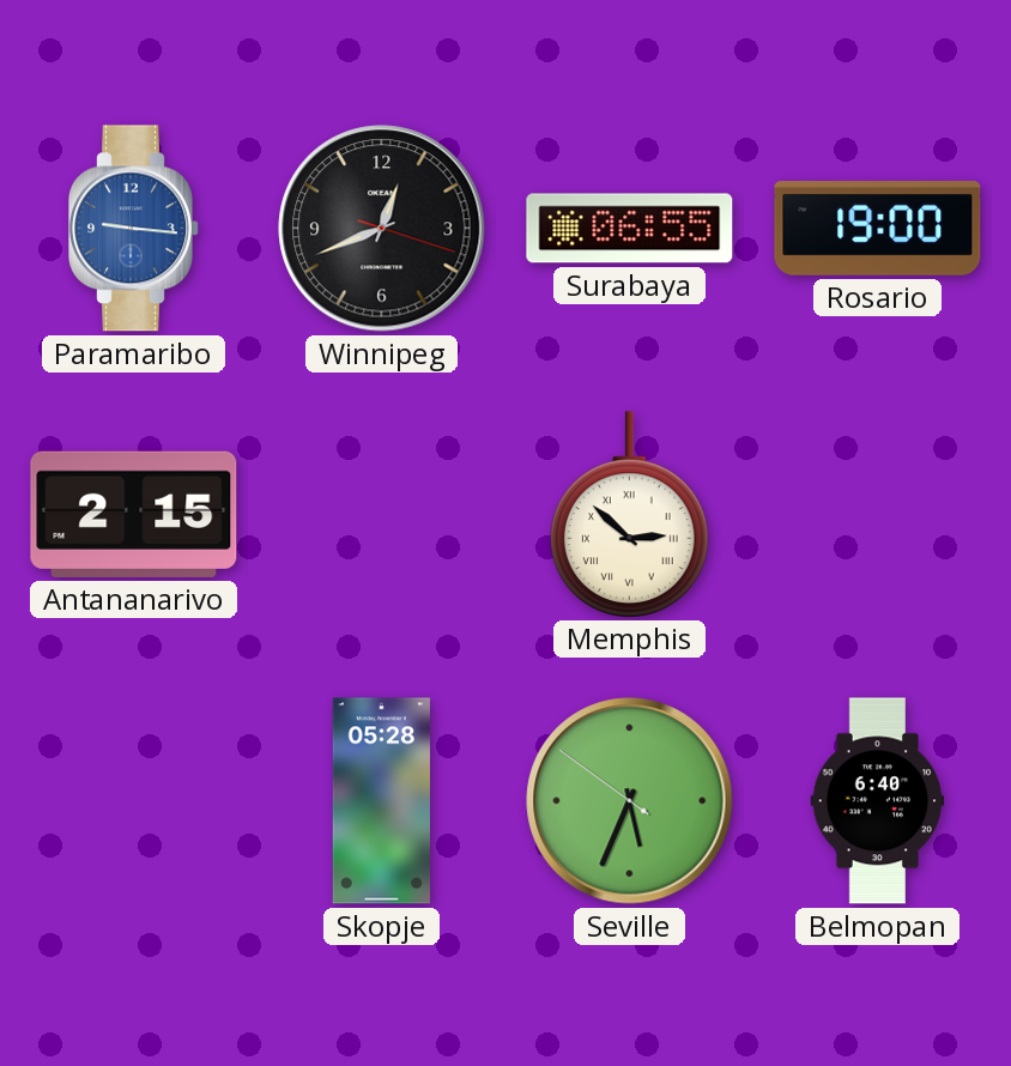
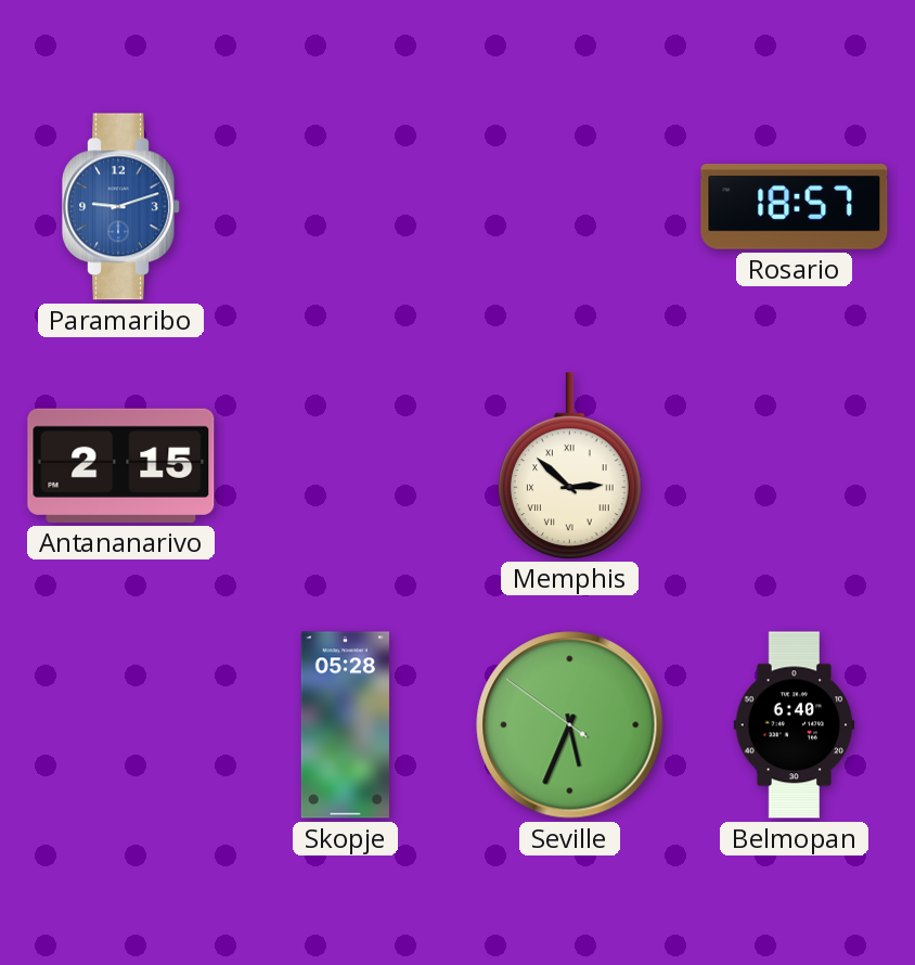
Paramaribo: 9:16 -> 9:12 (121, 207)
Winnipeg: 12:41 -> none (382, 229)
Surabaya: 06:55 -> none (630, 229)
Rosario: 19:00 -> 18:57 (795, 207)
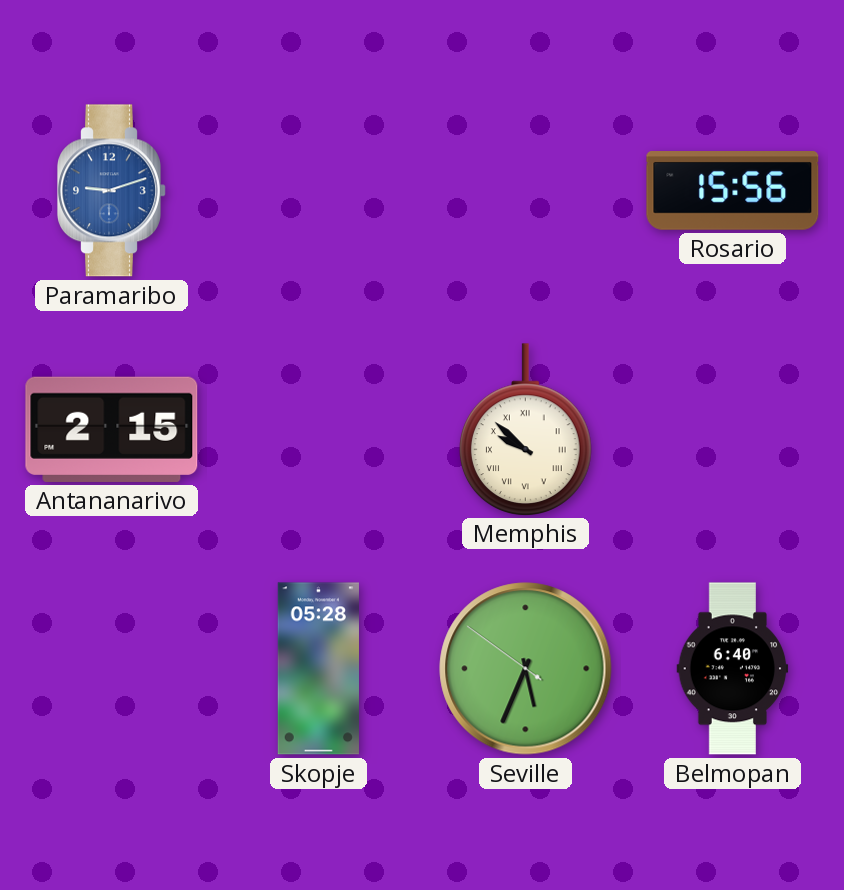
Rosario: 18:57 -> 15:56 (733, 191)
Memphis: 2:52 -> 9:52 (525, 429)
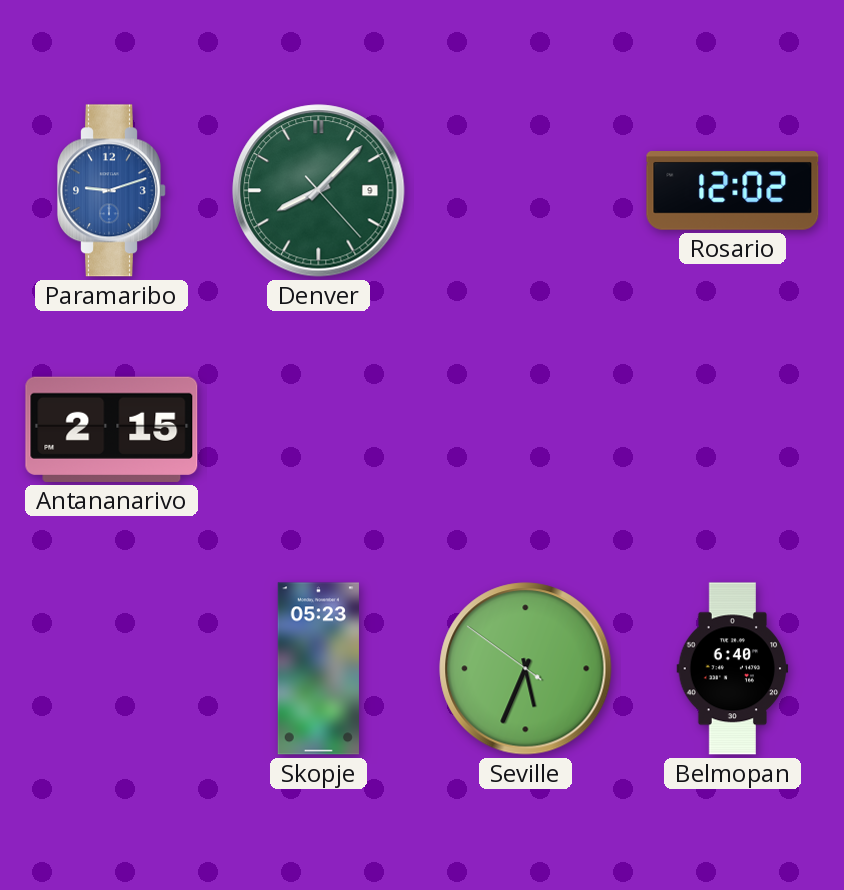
Denver: none -> 8:07 (319, 191)
Rosario: 15:56 -> 12:02 (733, 191)
Memphis: 9:52 -> none (525, 429)
Skopje: 05:28 -> 05:23 (318, 669)
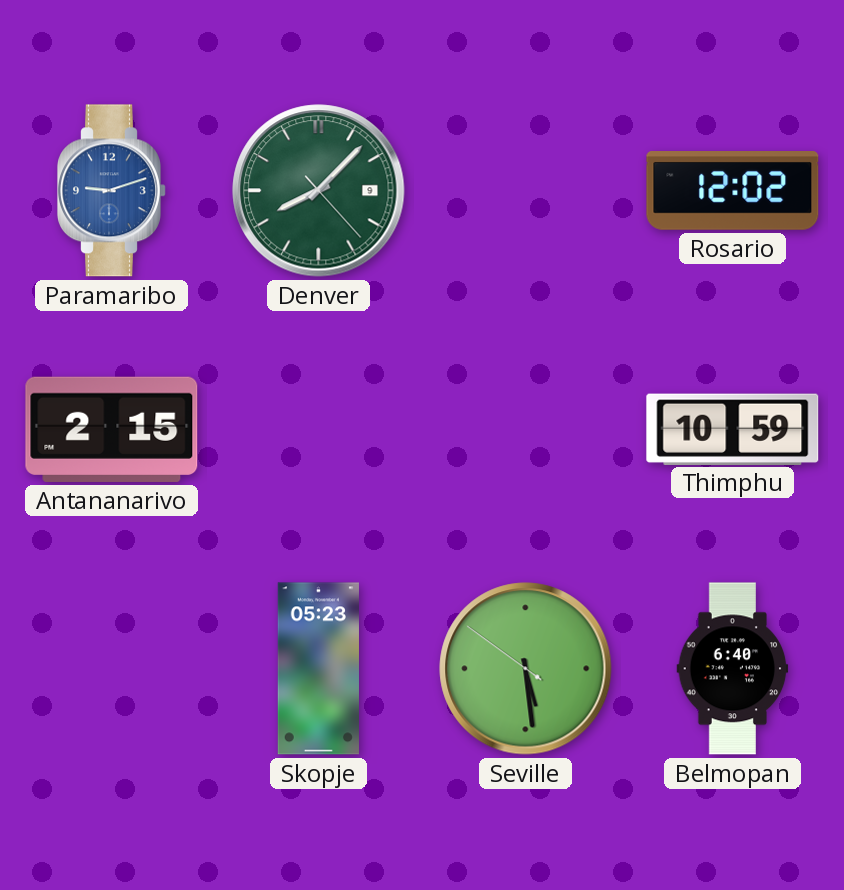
Thimphu: none -> 10:59 (733, 429)
Seville: 5:33 -> 5:28 (526, 669)
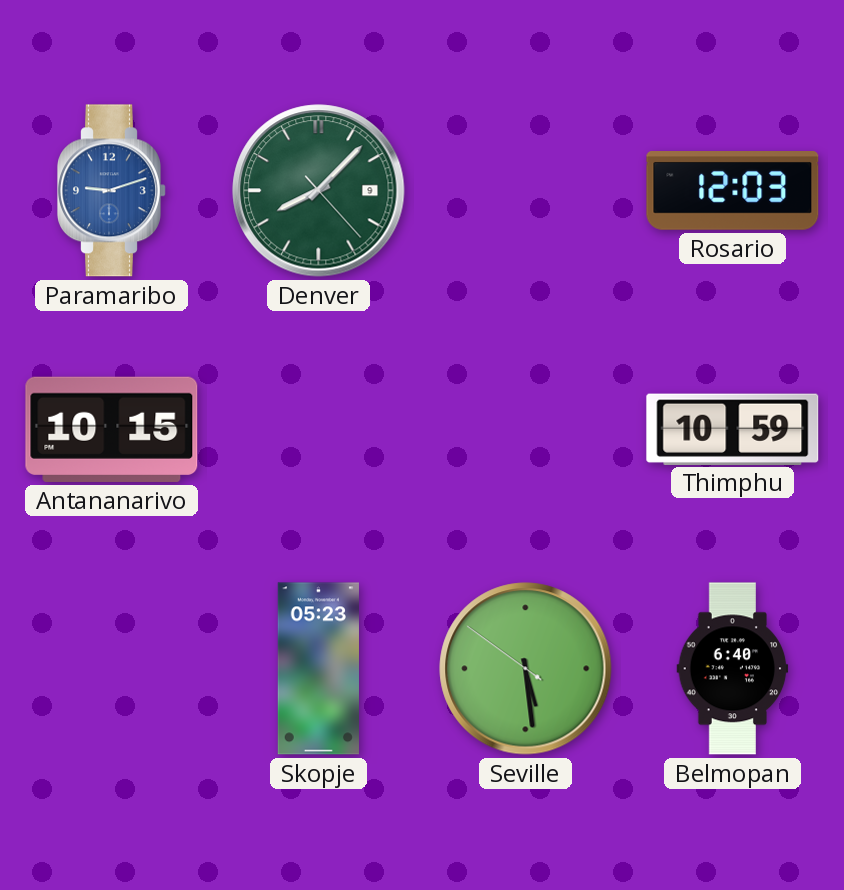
Rosario: 12:02 -> 12:03 (733, 191)
Antananarivo: 2:15 -> 10:15 (112, 429)
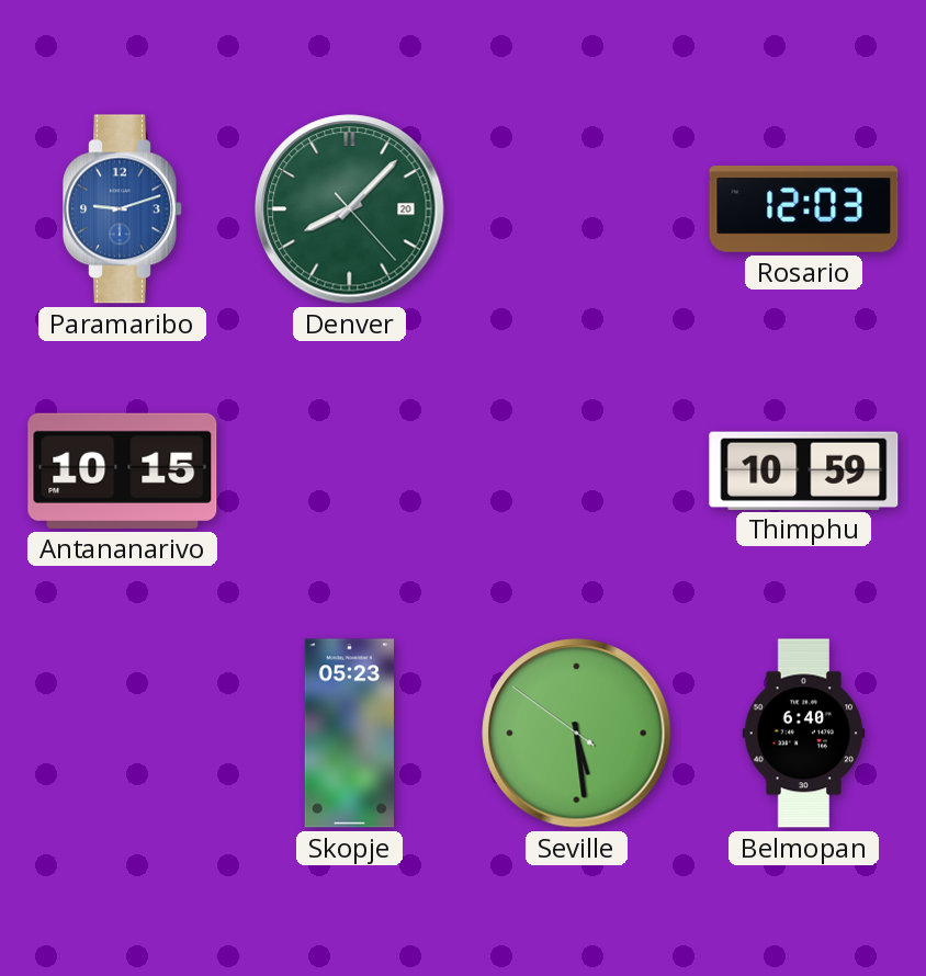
Denver date: 9 -> 20 (350, 209)
